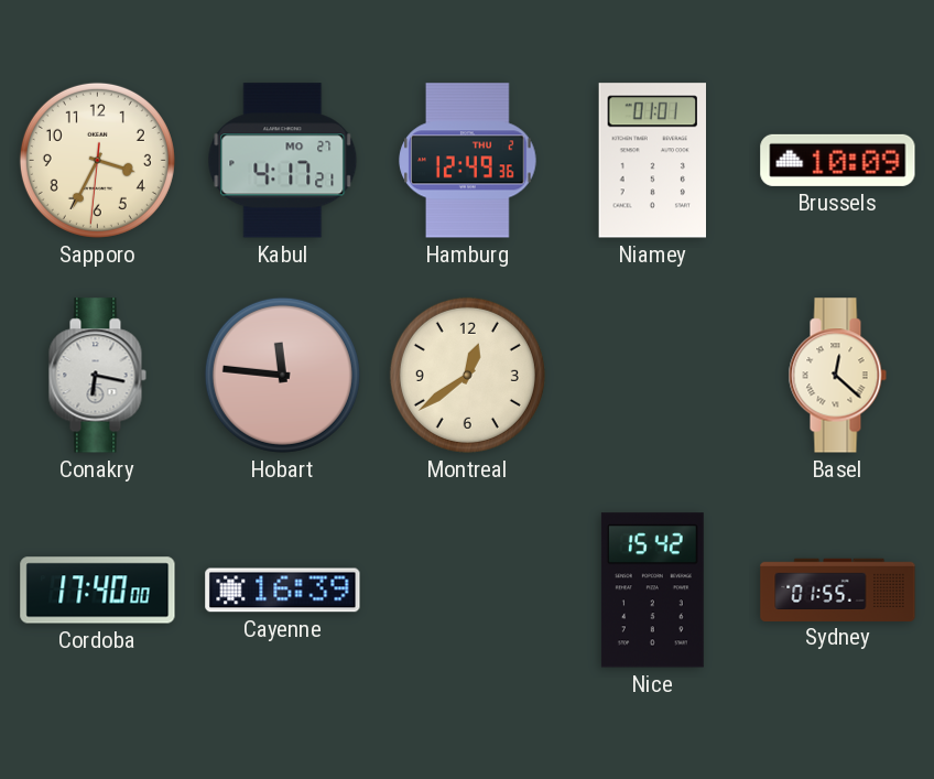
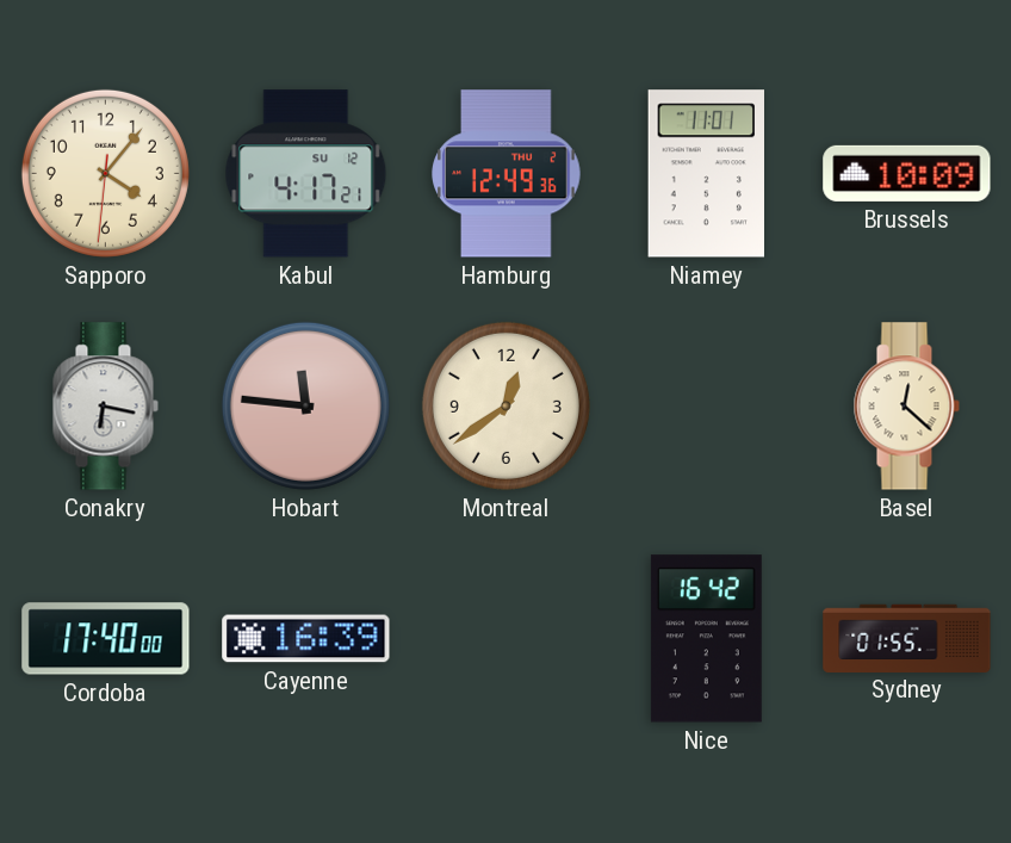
Sapporo: 3:34 -> 4:06 (105, 173)
Kabul date: MO 27 -> SU 12 (306, 174)
Niamey: 01:01 -> 11:01 (706, 174)
Nice: 15:42 -> 16:42 (706, 639)
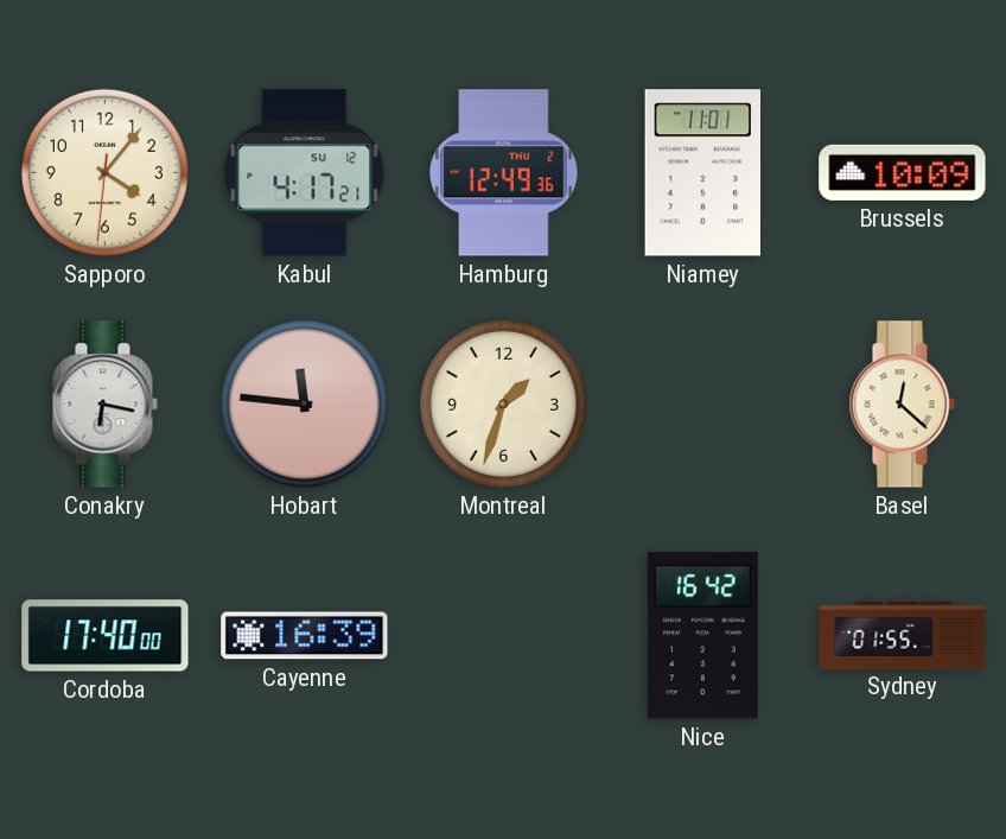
Montreal: 12:39 -> 1:33 (503, 403)
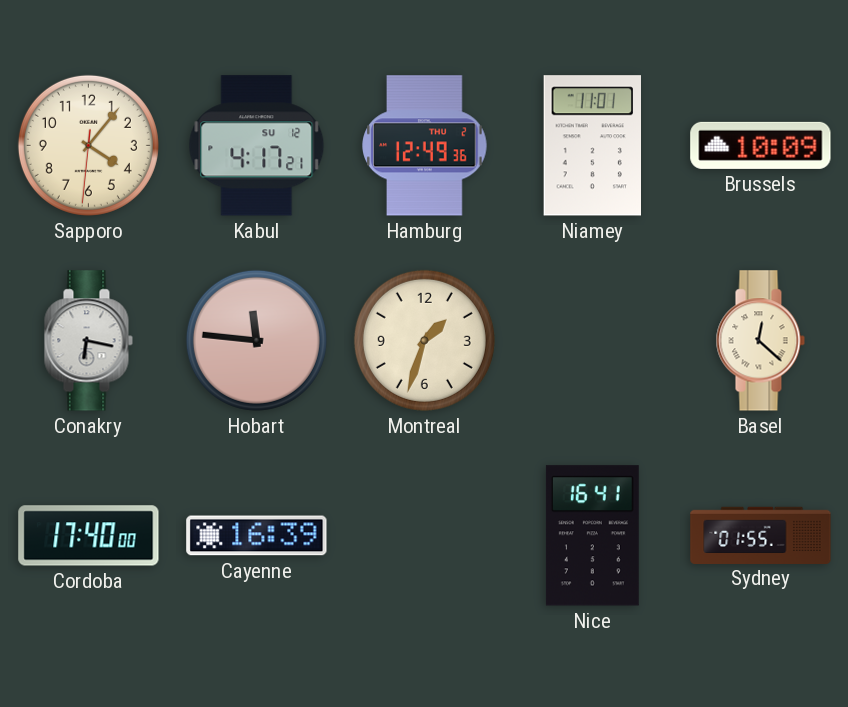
Nice: 16:42 -> 16:41 (592, 536)
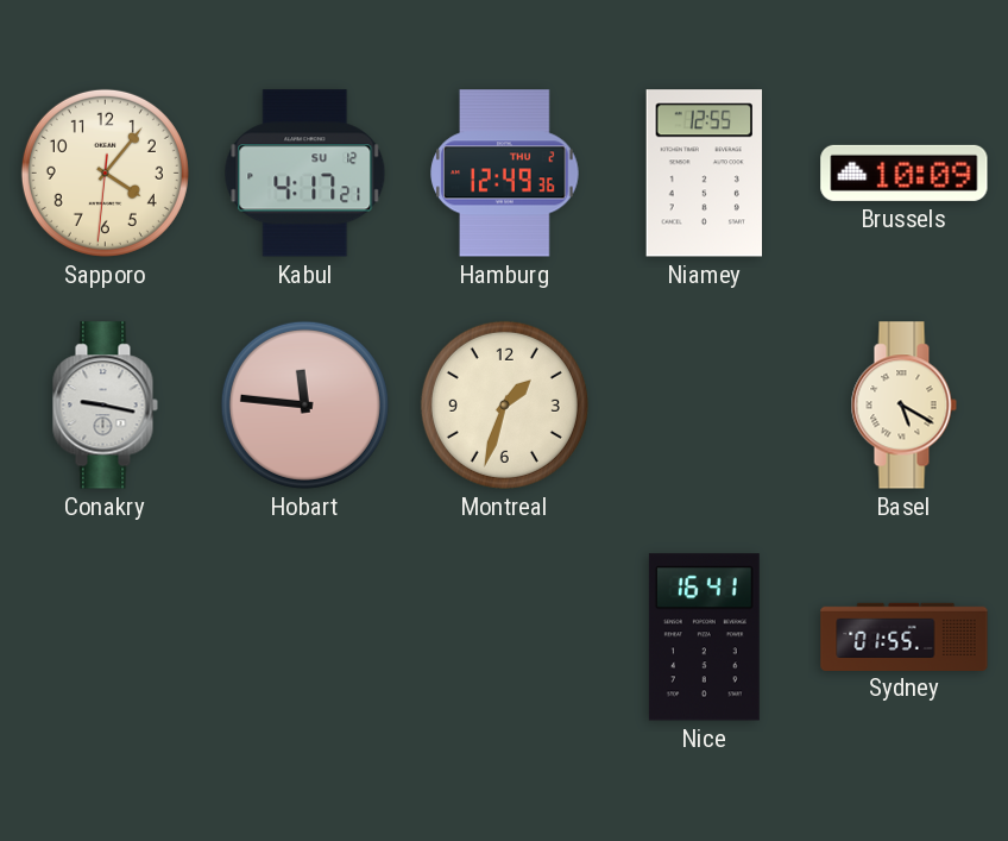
Niamey: 11:01 -> 12:55 (704, 174)
Conakry: 6:17 -> 9:17 (105, 406)
Basel: 12:22 -> 5:20 (903, 406)
Cordoba: 17:40 -> none (89, 536)
Cayenne: 16:39 -> none (257, 536)
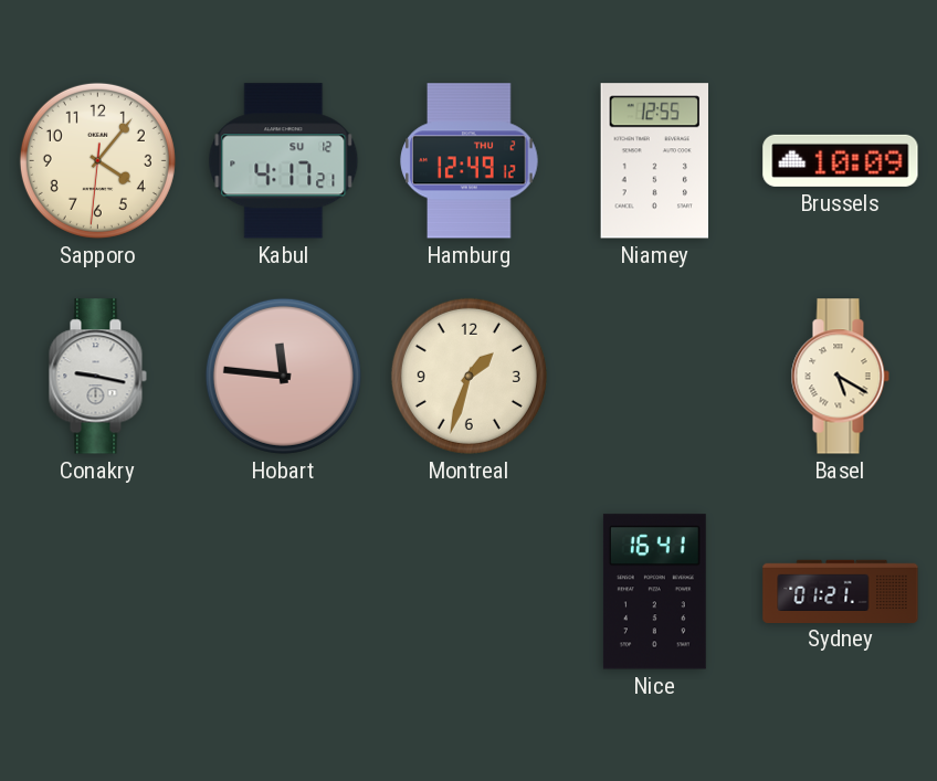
Hamburg: 12:49:36 -> 12:49:12 (470, 161)
Sydney: 01:55 -> 01:21 (841, 591)
